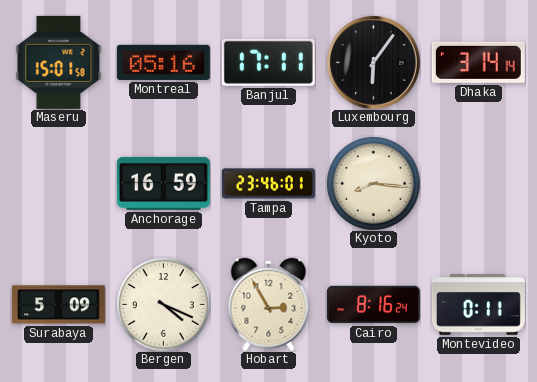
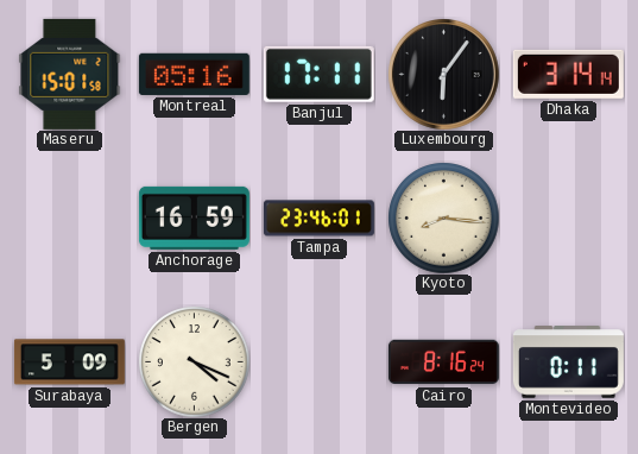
Hobart: 2:55 -> none (269, 304)
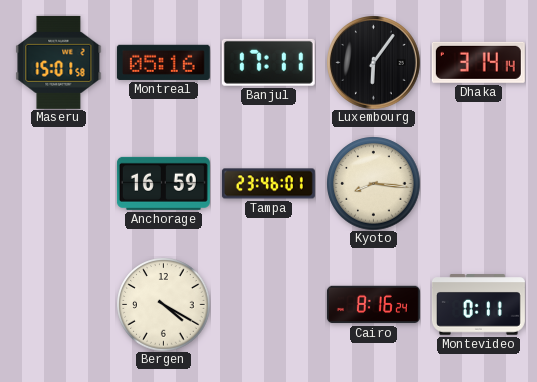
Surabaya: 5:09 -> none (69, 362)
Bergen: 4:19 -> 4:20 (163, 304)
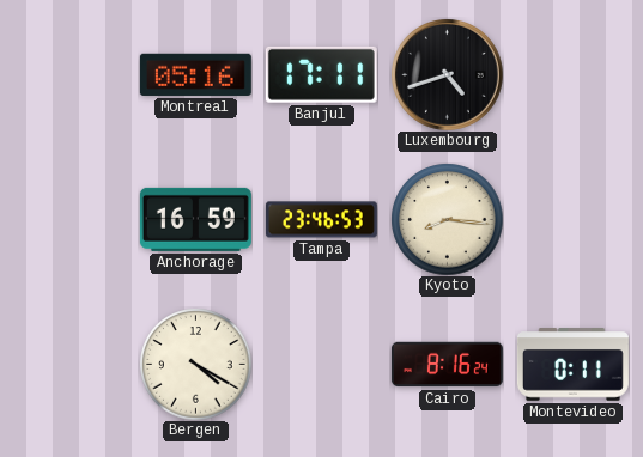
Maseru: 15:01 -> none (59, 62)
Luxembourg: 6:06 -> 4:42 (448, 75)
Dhaka: 3:14 -> none (478, 62)
Tampa: 23:46:01 -> 23:46:53 (321, 220)
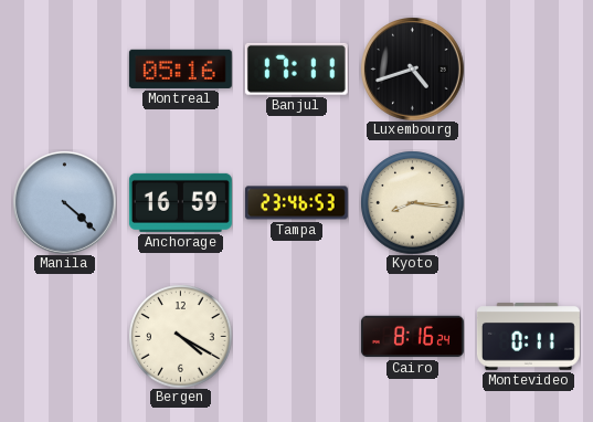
Manila: none -> 4:22 (65, 203)
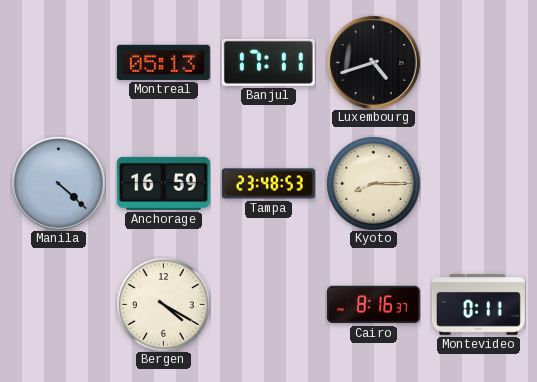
Montreal: 05:16 -> 05:13 (163, 62)
Tampa: 23:46 -> 23:48 (268, 184)
Kyoto: 8:16 -> 8:15 (373, 183)
Cairo: 8:16:24 -> 8:16:37 (373, 305)
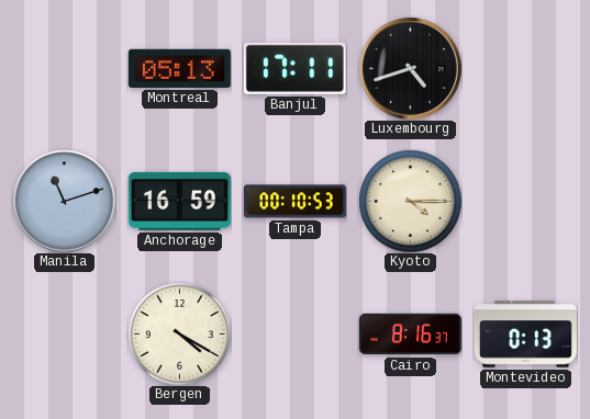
Manila: 4:22 -> 11:12 (65, 202)
Tampa: 23:48 -> 00:10 (294, 202)
Kyoto: 8:15 -> 4:15 (410, 201)
Montevideo: 0:11 -> 0:13 (525, 335)
